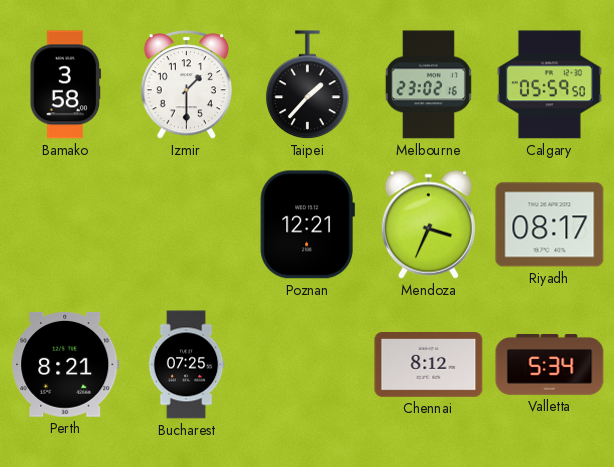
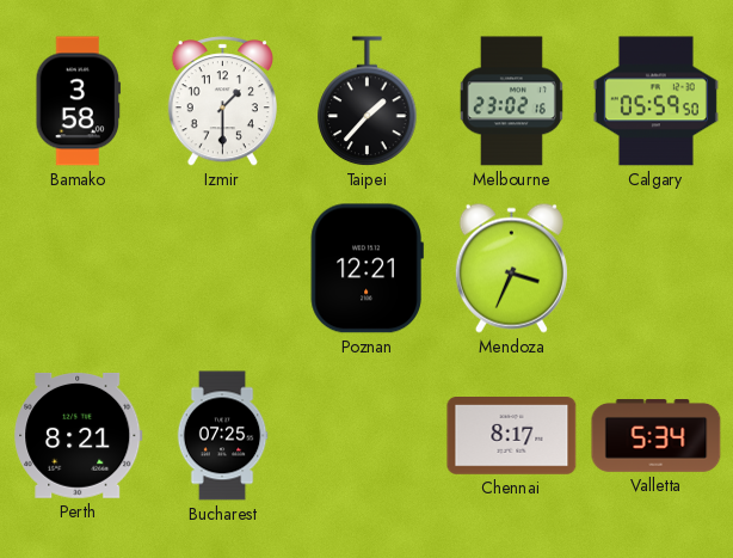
Riyadh: 08:17 -> none (550, 225)
Chennai: 8:12 -> 8:17 (512, 436)
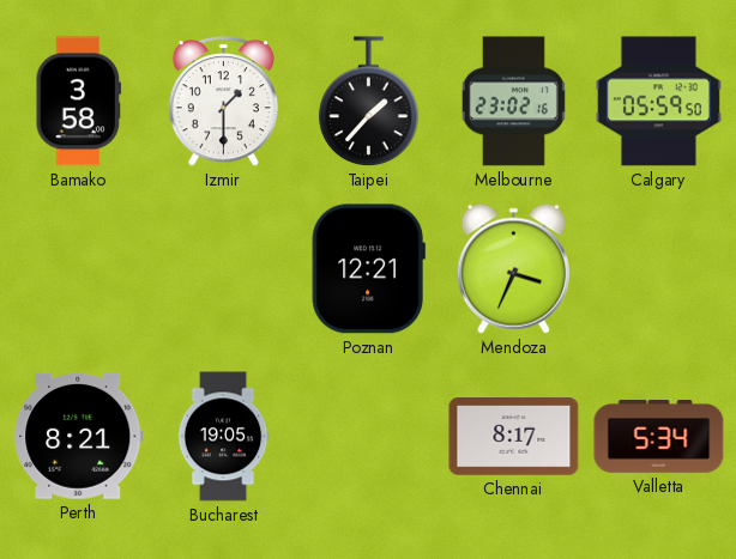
Bucharest: 07:25 -> 19:05 (223, 437)
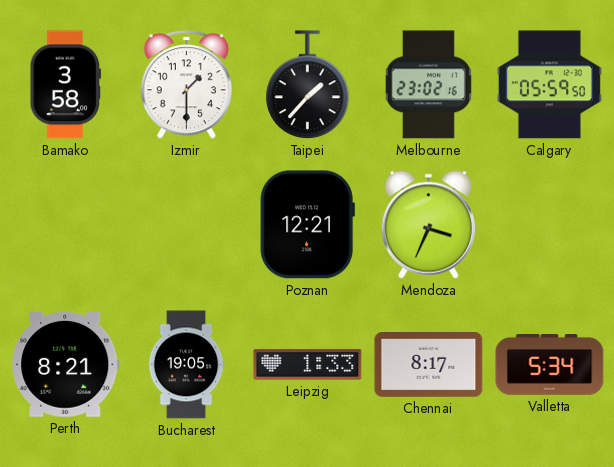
Leipzig: none -> 1:33 (308, 365)
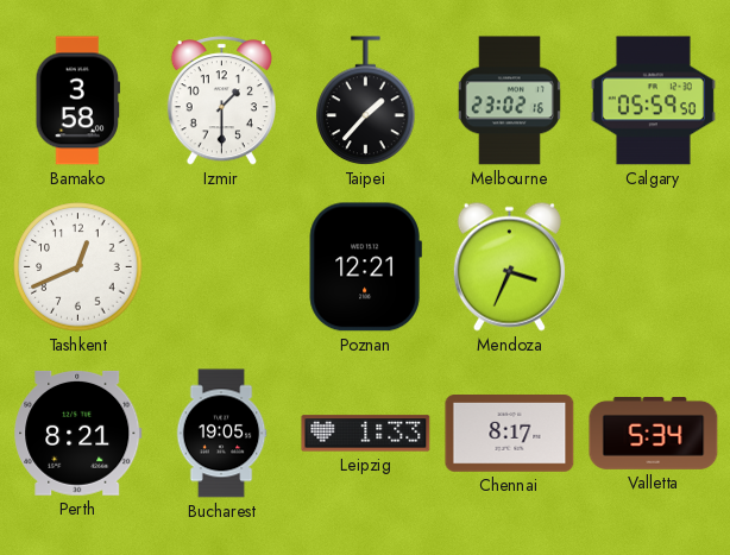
Tashkent: none -> 12:41 (78, 267)
